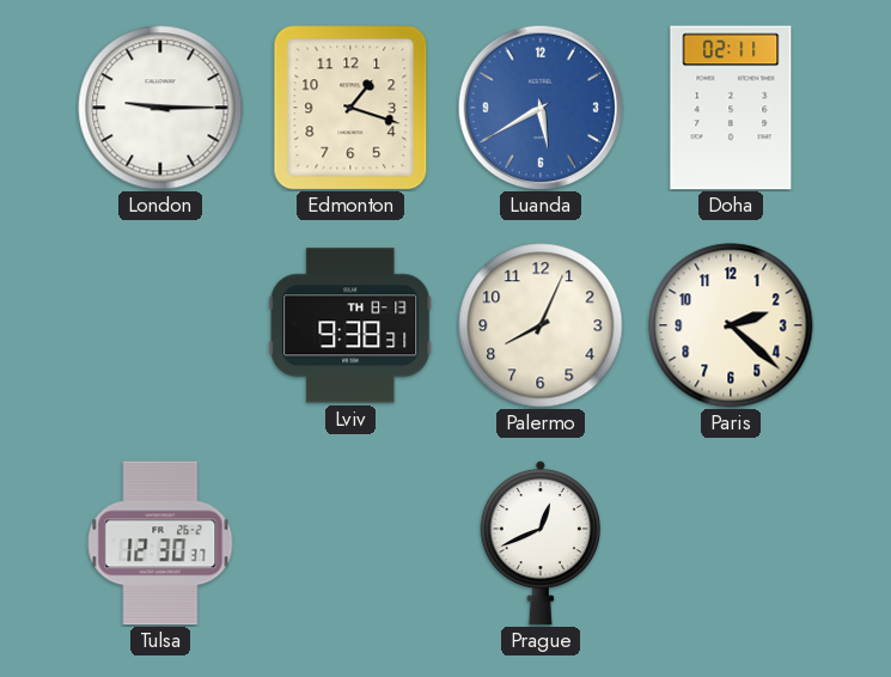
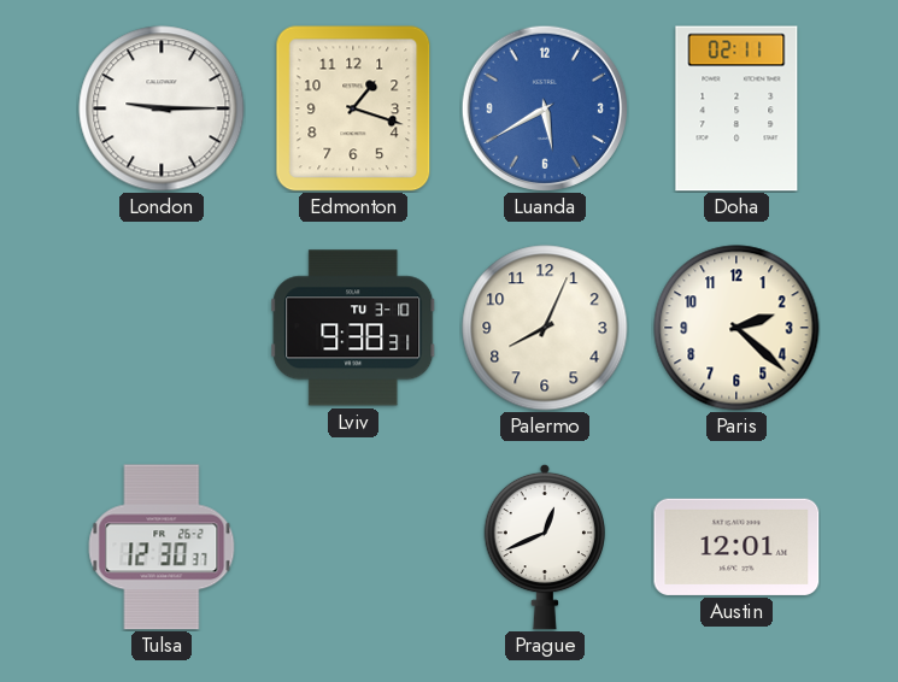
Lviv date: TH 8-13 -> TU 3-10 (353, 328)
Austin: none -> 12:01 (736, 547)
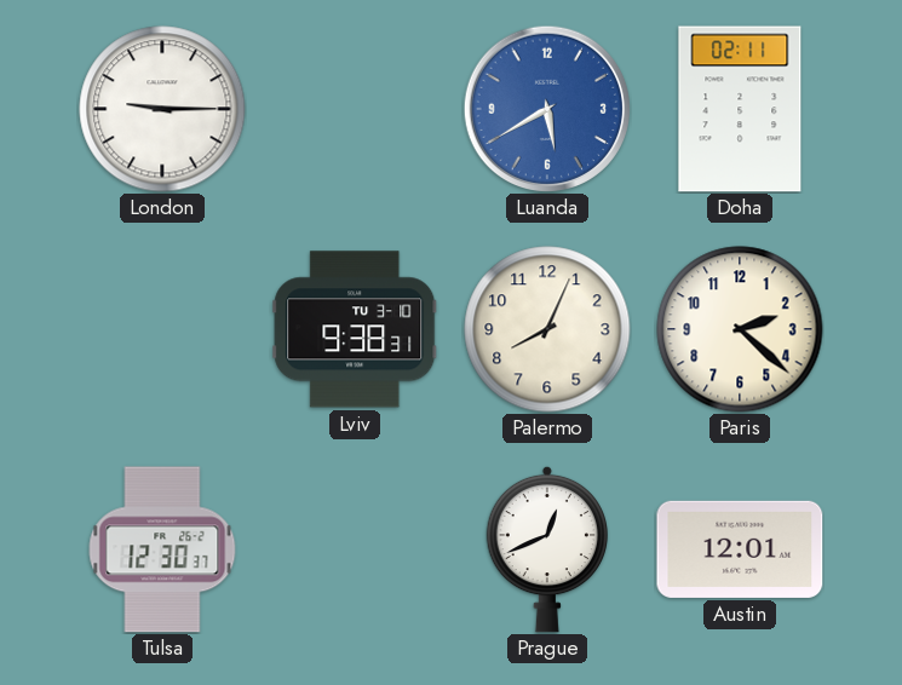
Edmonton: 1:18 -> none (353, 108)
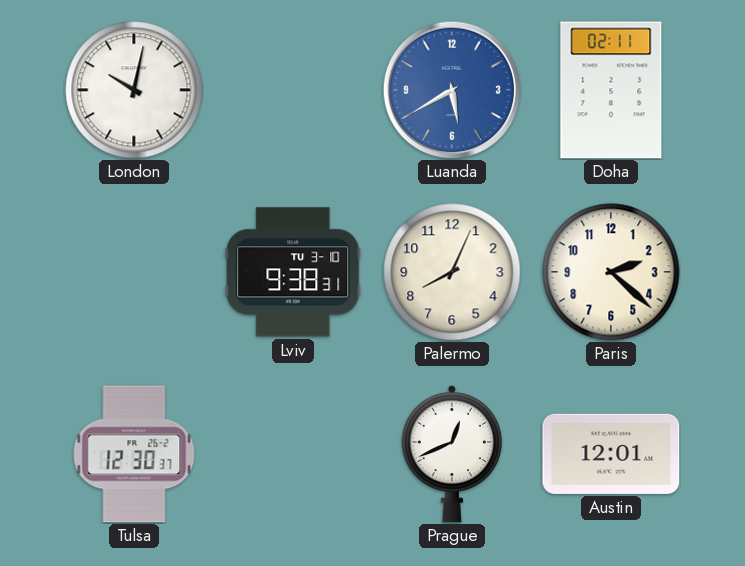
London: 9:15 -> 10:02 (134, 90)
